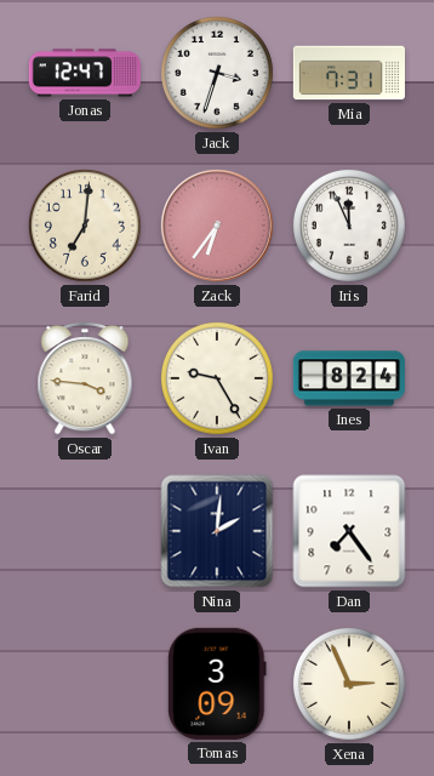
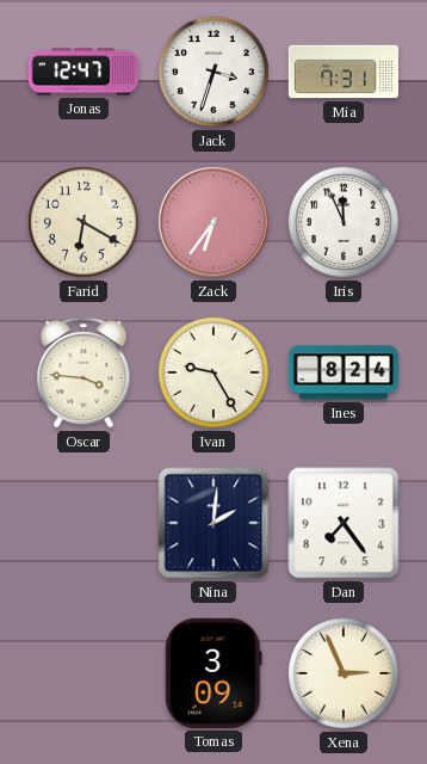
Farid: 7:01 -> 6:20 (83, 222)
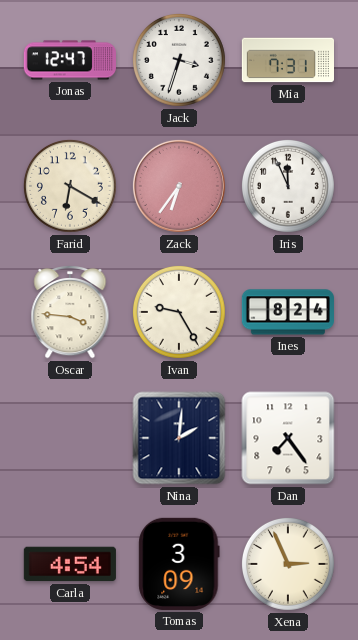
Carla: none -> 4:54 (70, 564)
